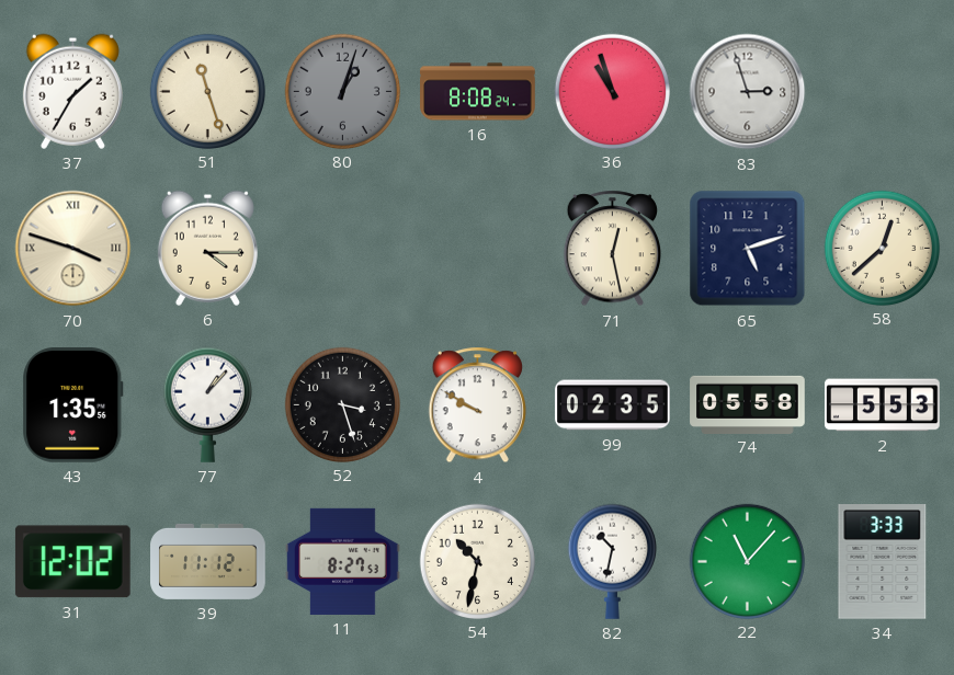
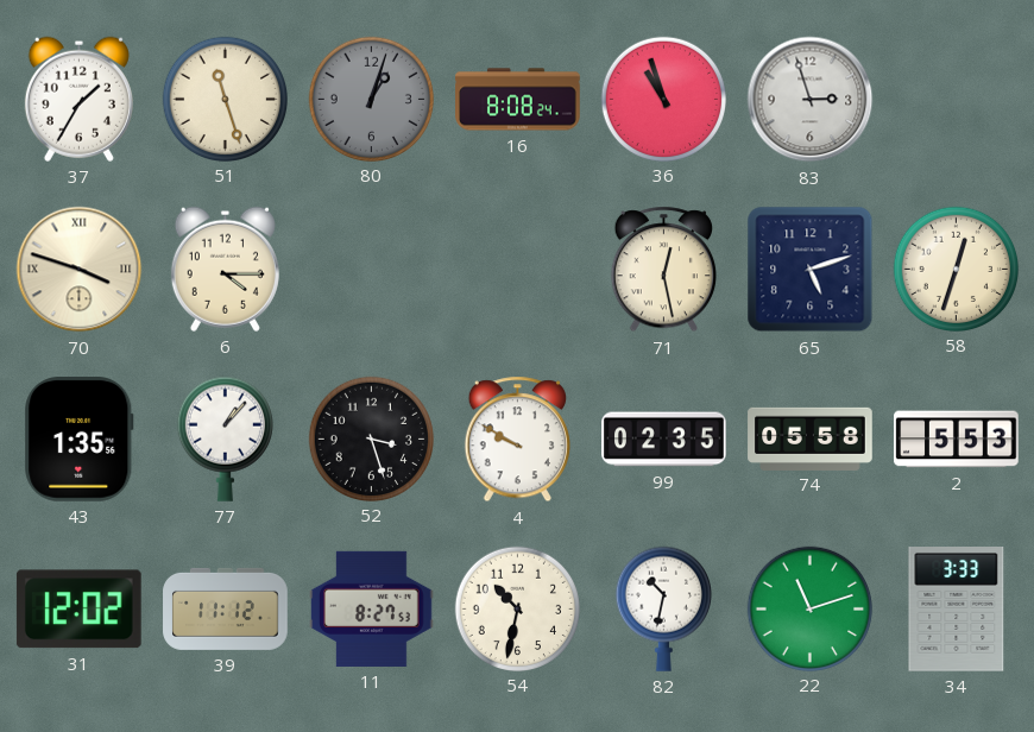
58: 12:38 -> 12:33 (956, 269)
22: 11:07 -> 11:12 (809, 608)
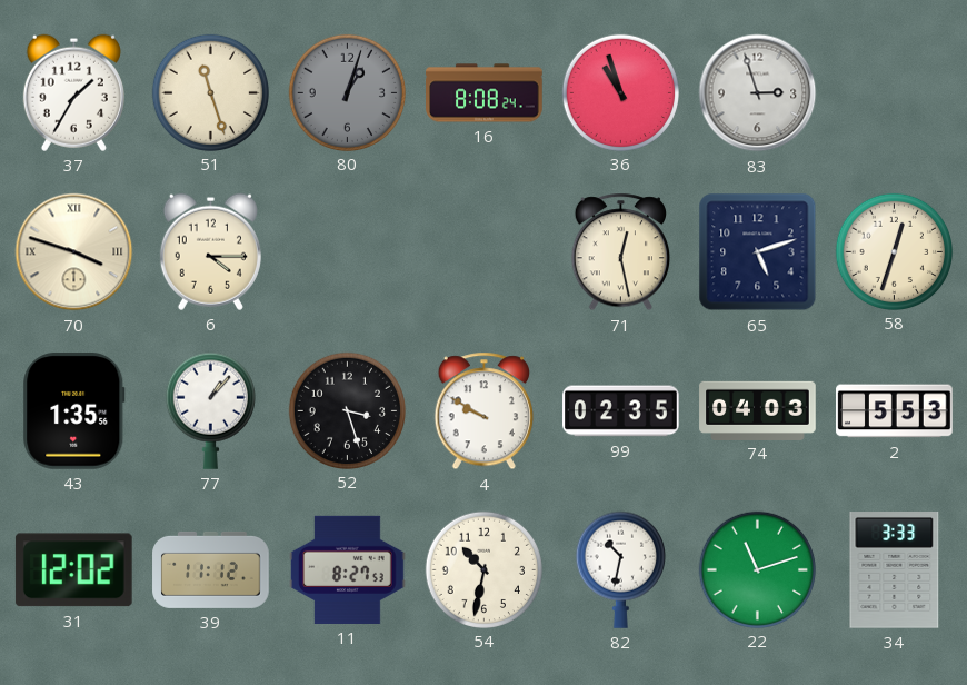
74: 05:58 -> 04:03 (758, 410)
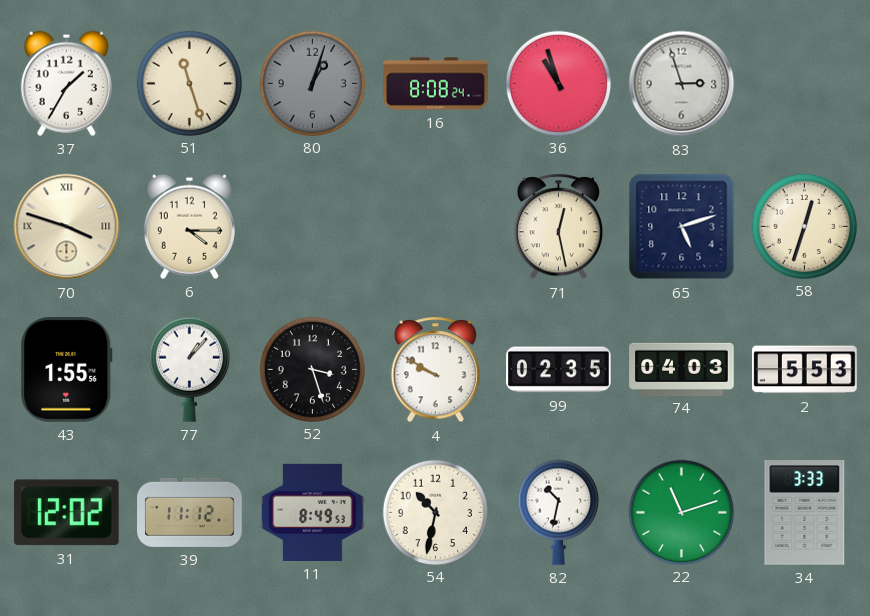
43: 1:35 -> 1:55 (67, 370)
11: 8:27 -> 8:49 (313, 512)
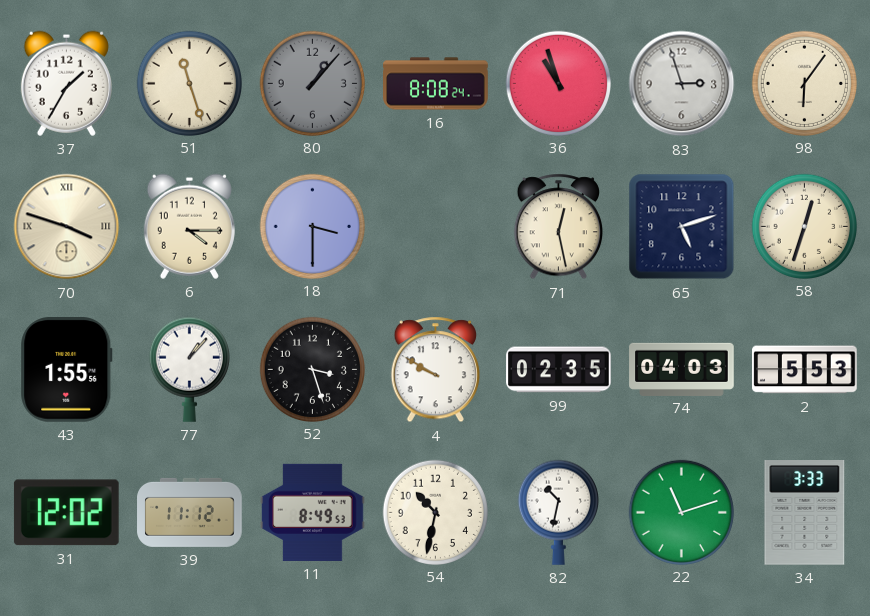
80: 1:03 -> 1:07 (312, 83)
98: none -> 6:06 (804, 83)
18: none -> 3:30 (312, 226)
